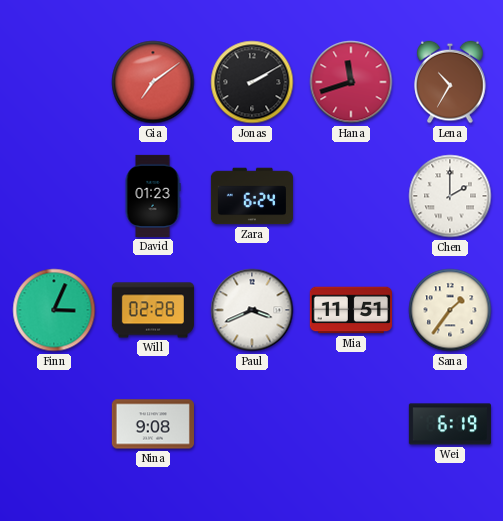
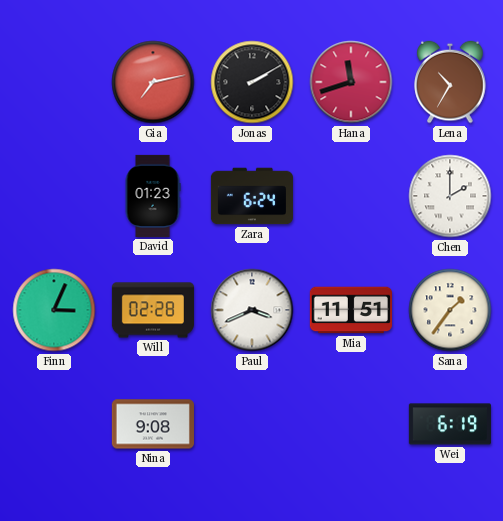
Gia: 7:09 -> 7:13 (153, 82)
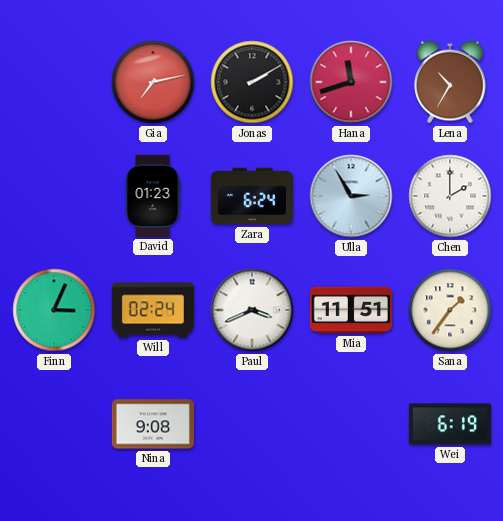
Ulla: none -> 2:55 (351, 196)
Will: 02:28 -> 02:24 (153, 310)
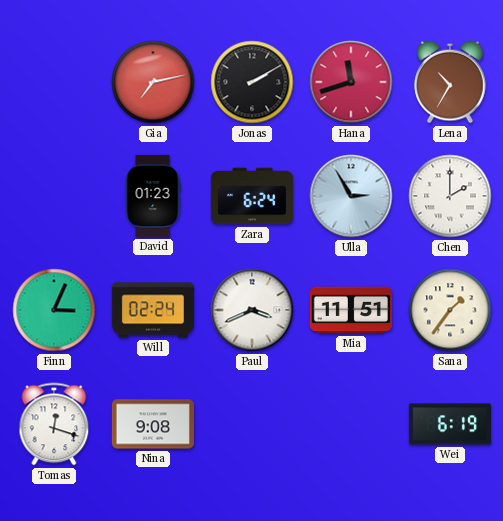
Tomas: none -> 12:18 (54, 424)
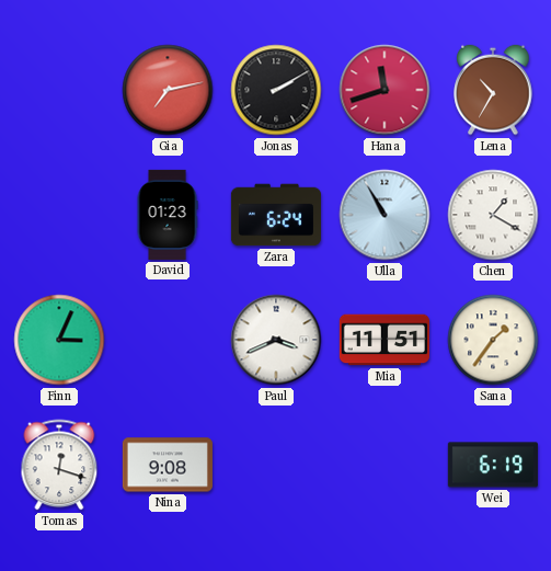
Ulla: 2:55 -> 10:55 (384, 215)
Chen: 2:00 -> 1:20 (493, 215)
Will: 02:24 -> none (153, 310)
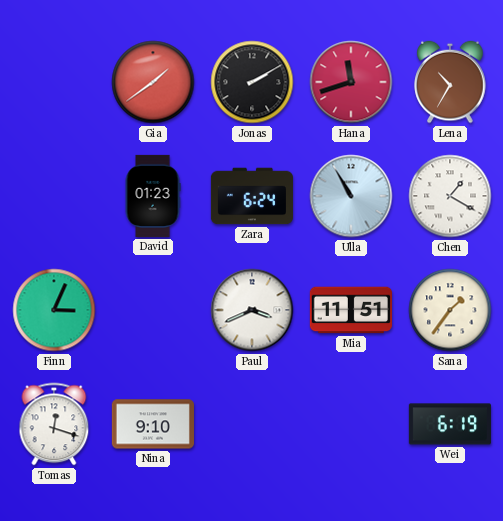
Gia: 7:13 -> 1:39 (153, 82)
Nina: 9:08 -> 9:10 (153, 424)
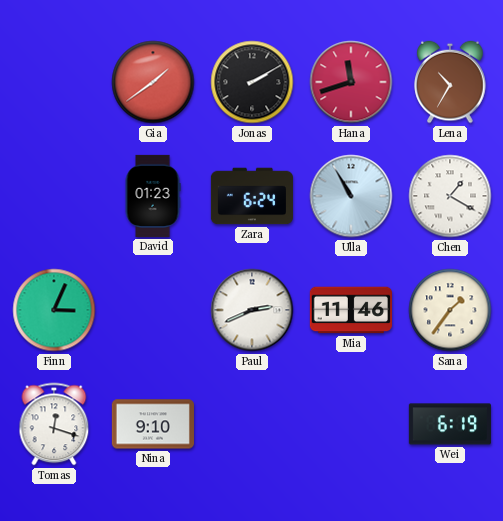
Paul: 3:41 -> 2:41 (252, 310)
Mia: 11:51 -> 11:46 (351, 310)
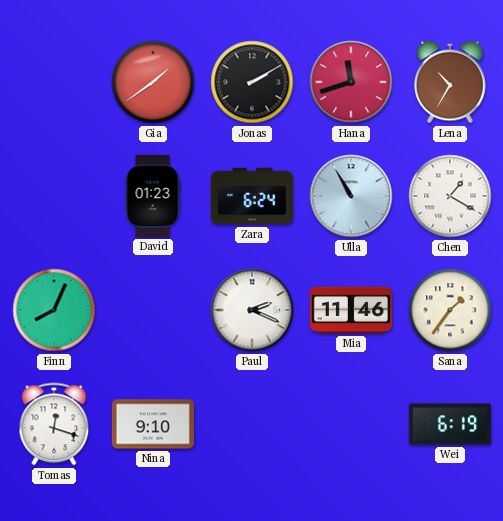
Finn: 3:04 -> 8:04 (54, 310)
Paul: 2:41 -> 2:19 (252, 310)
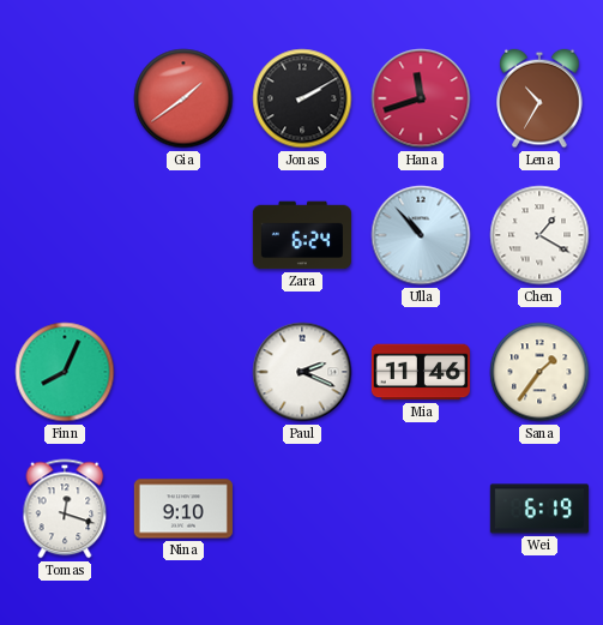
David: 01:23 -> none (153, 196)
Ulla: 10:55 -> 10:53 (421, 235)
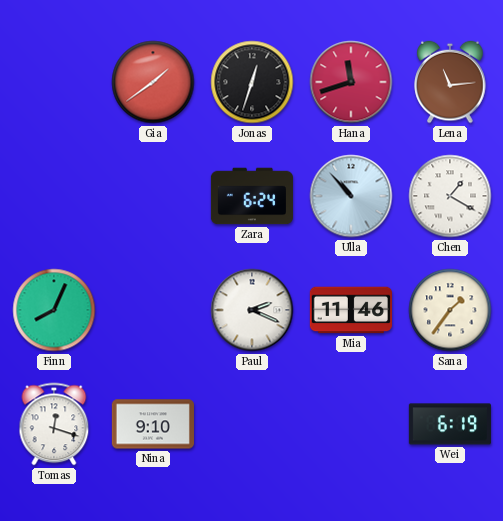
Jonas: 2:10 -> 12:33 (252, 82)
Lena: 10:35 -> 11:14 (450, 82)
